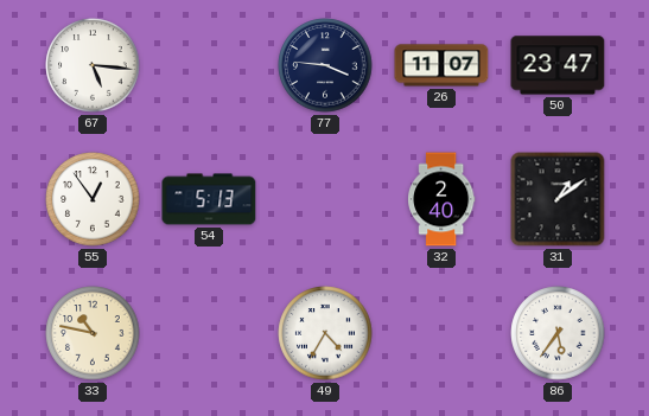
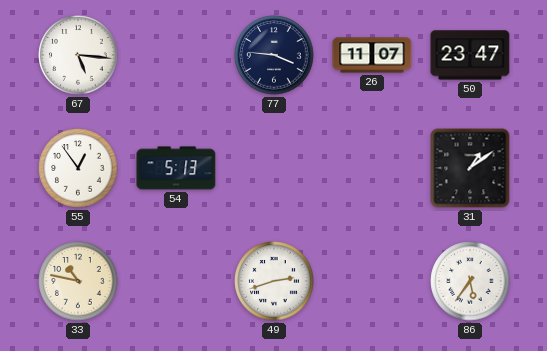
32: 2:40 -> none (443, 199)
49: 4:35 -> 2:42 (274, 281)
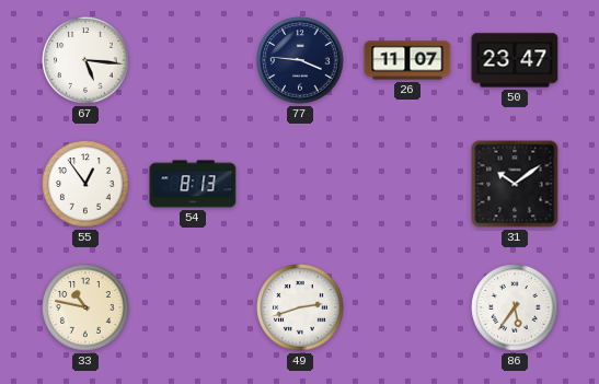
54: 5:13 -> 8:13 (193, 184)
31: 1:09 -> 10:09 (515, 184)
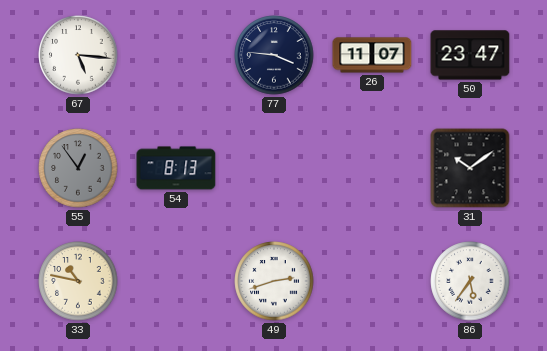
55 dial: white -> grey (78, 168)
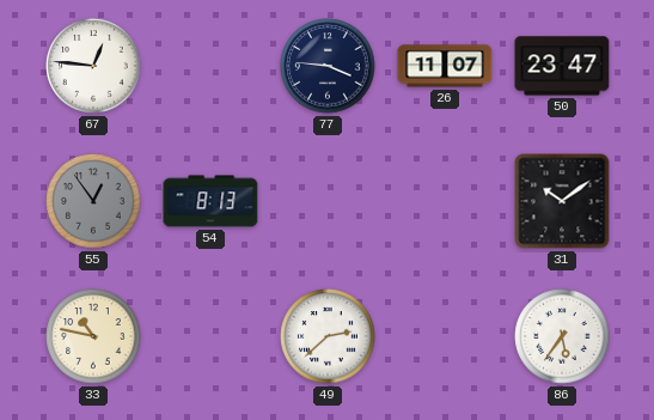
67: 5:16 -> 12:46 (93, 66)
49: 2:42 -> 2:38 (328, 336)
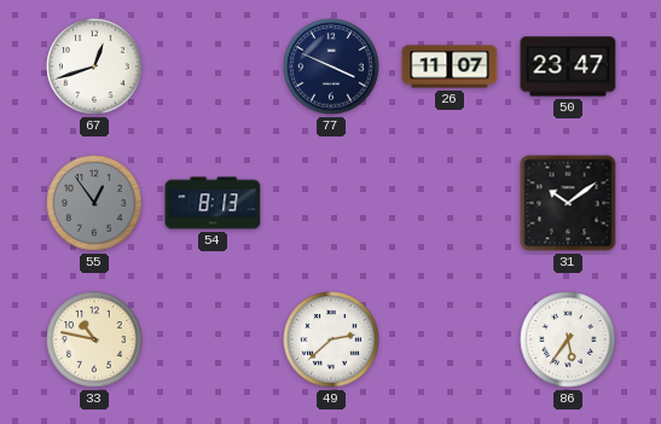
67: 12:46 -> 12:42 (94, 66)
77: 3:46 -> 3:49 (331, 66)
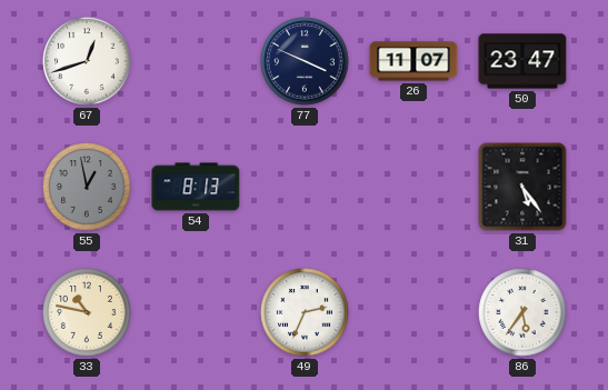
55: 12:54 -> 12:58 (87, 187)
31: 10:09 -> 5:24 (522, 187)
49: 2:38 -> 2:34 (305, 312)
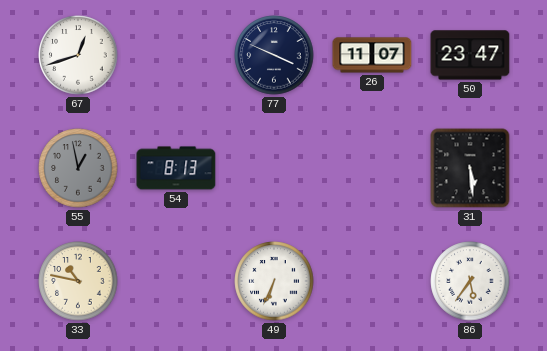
31: 5:24 -> 5:29 (470, 168)
49: 2:34 -> 6:34 (274, 281)
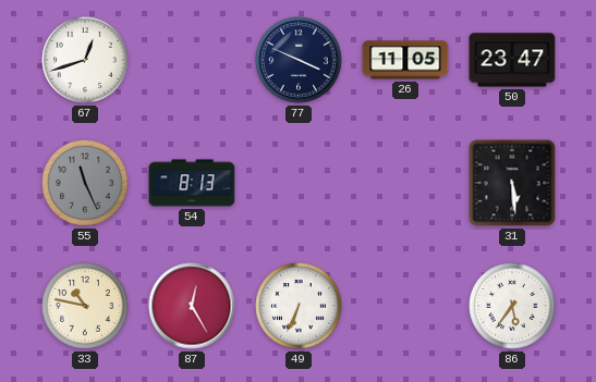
26: 11:07 -> 11:05 (405, 60)
55: 12:58 -> 11:26 (85, 183)
87: none -> 12:25 (192, 306)
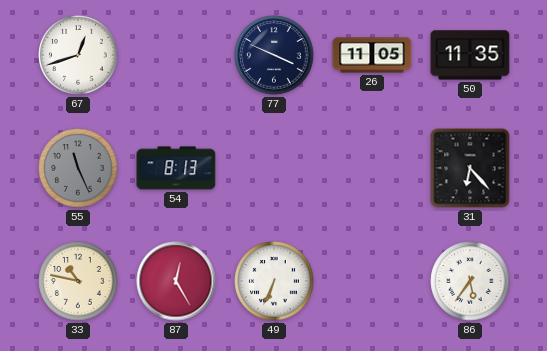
50: 23:47 -> 11:35 (470, 55)
31: 5:29 -> 6:23 (470, 168)
